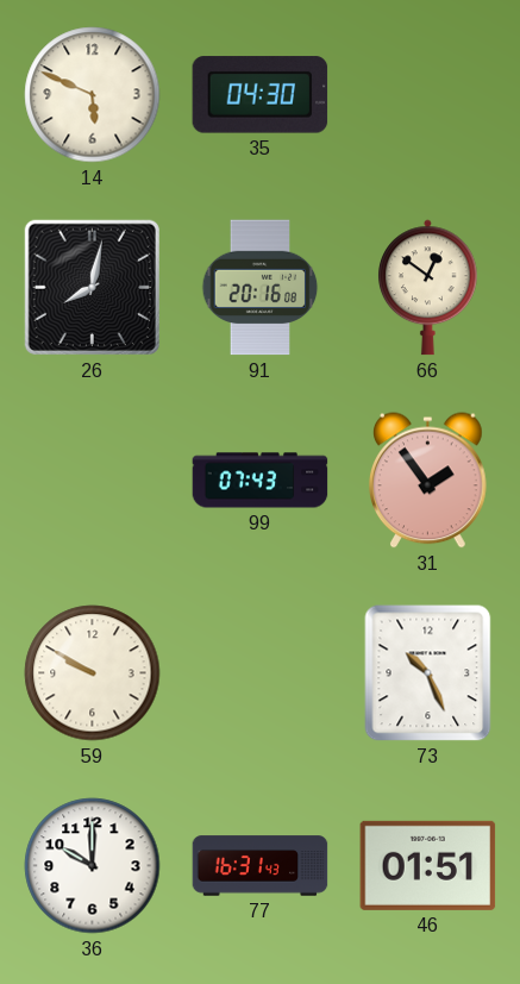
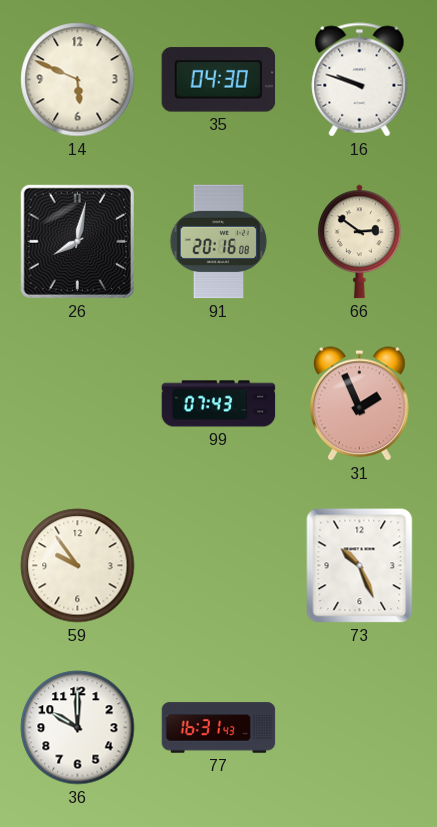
16: none -> 9:48 (360, 80)
66: 12:51 -> 2:51 (359, 242)
31: 1:54 -> 1:56 (360, 404)
59: 9:50 -> 9:54 (78, 566)
46: 01:51 -> none (428, 865)
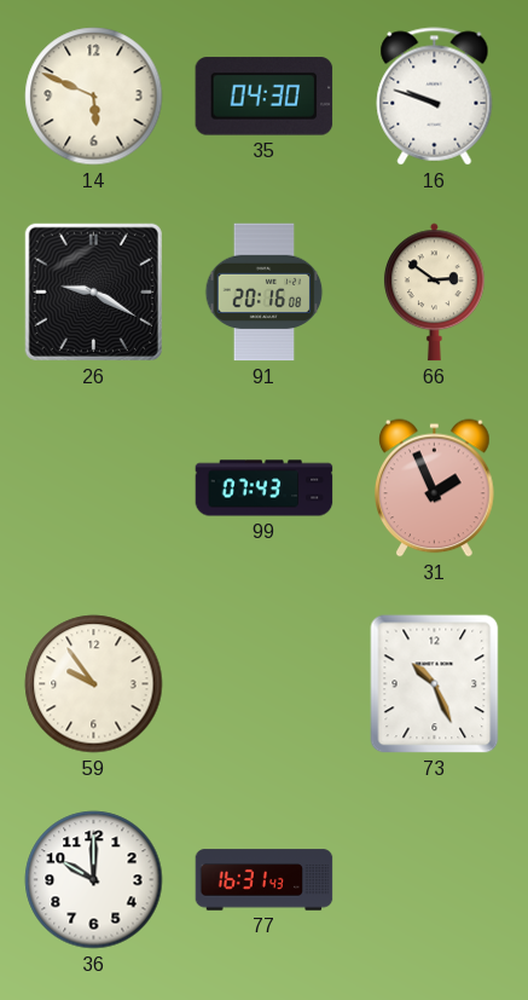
26: 8:02 -> 9:20 (93, 291)
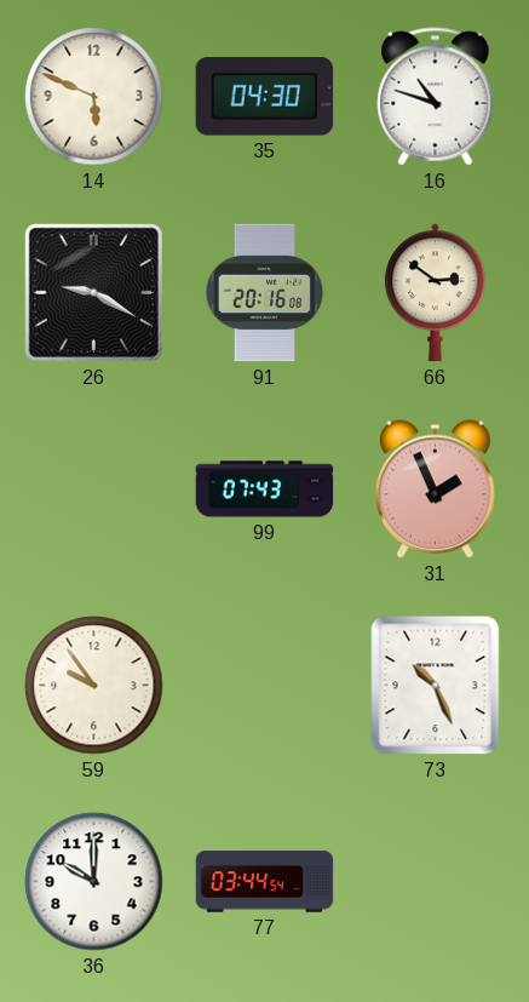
16: 9:48 -> 10:48 (436, 97)
77: 16:31 -> 03:44 (265, 882)
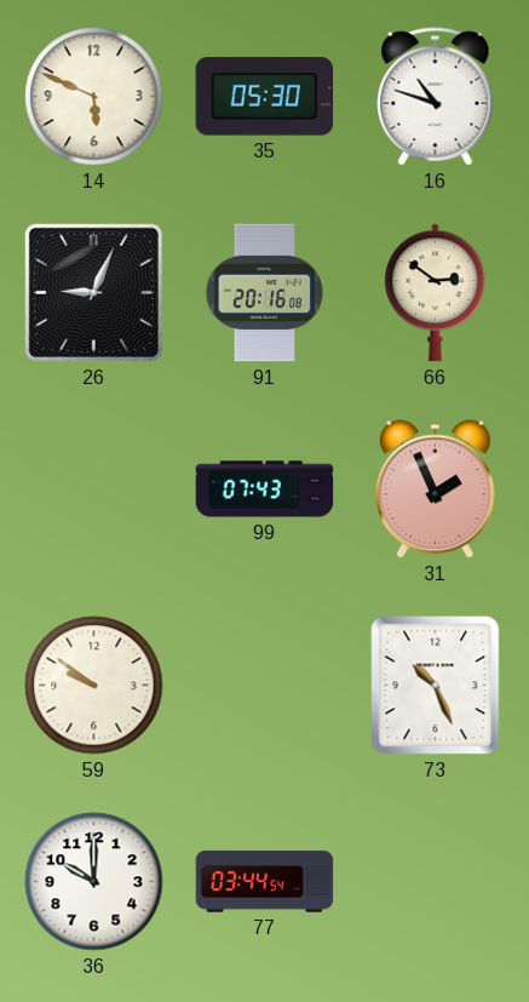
35: 04:30 -> 05:30 (265, 97)
26: 9:20 -> 9:04 (93, 292)
59: 9:54 -> 9:51 (94, 686)
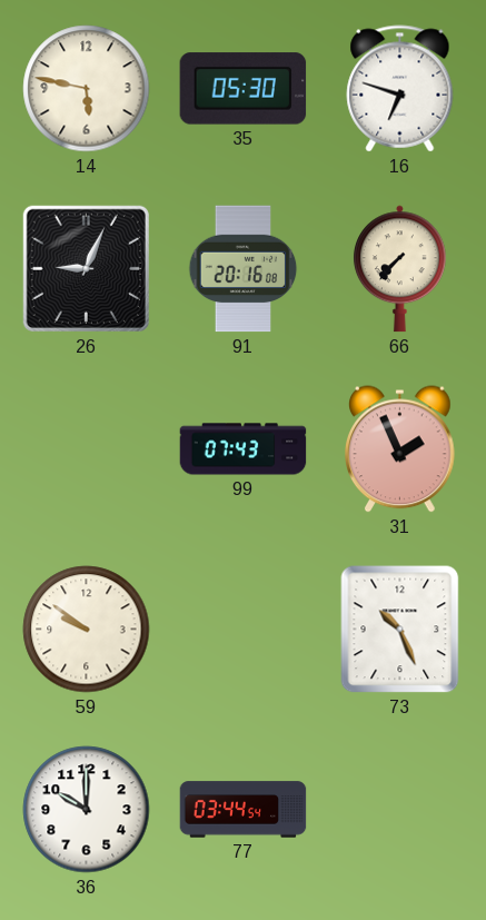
14: 5:49 -> 5:47 (87, 89)
16: 10:48 -> 6:48 (400, 89)
66: 2:51 -> 7:37 (399, 269)
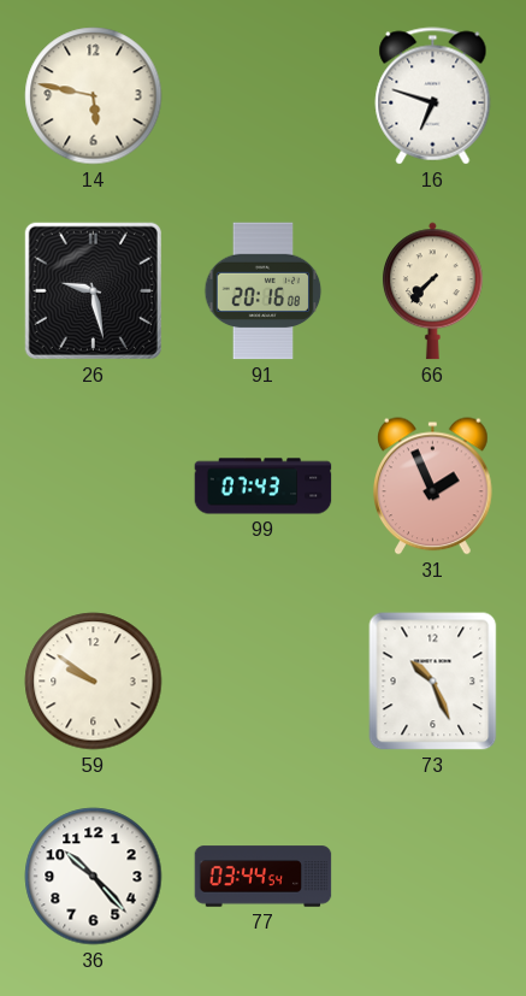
35: 05:30 -> none (244, 89)
26: 9:04 -> 9:28 (93, 290)
36: 10:00 -> 10:23 (94, 877)
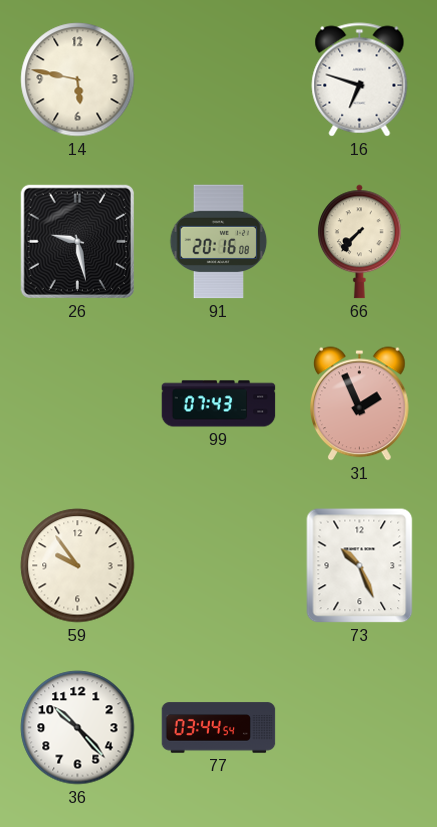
59: 9:51 -> 9:54 (78, 566)
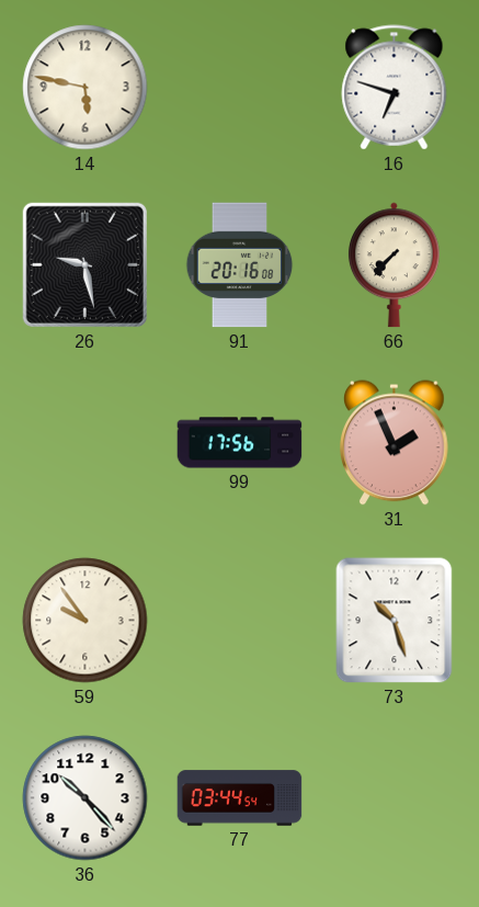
99: 07:43 -> 17:56 (240, 443)
73: 10:26 -> 10:27 (395, 621)
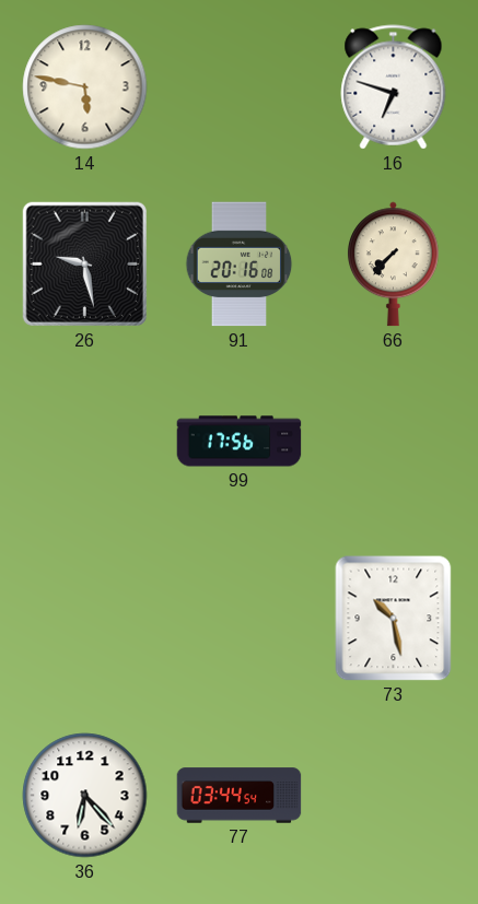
31: 1:56 -> none (395, 443)
59: 9:54 -> none (85, 621)
73: 10:27 -> 10:28 (394, 619)
36: 10:23 -> 6:23 (85, 796)
